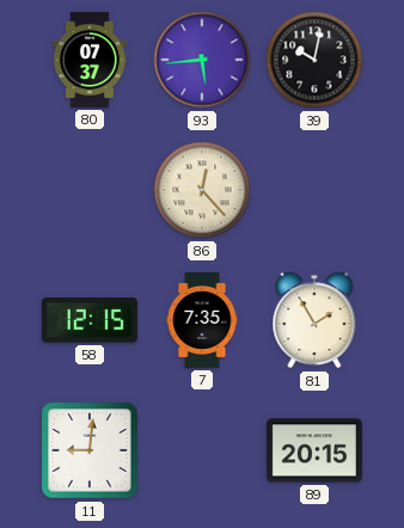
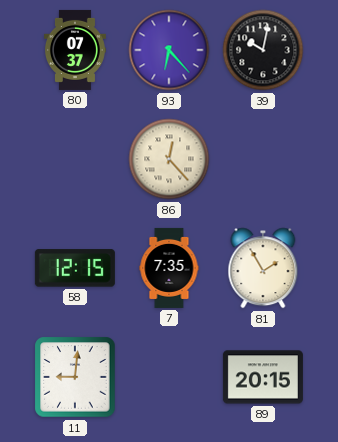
93: 5:44 -> 6:23 (169, 50)
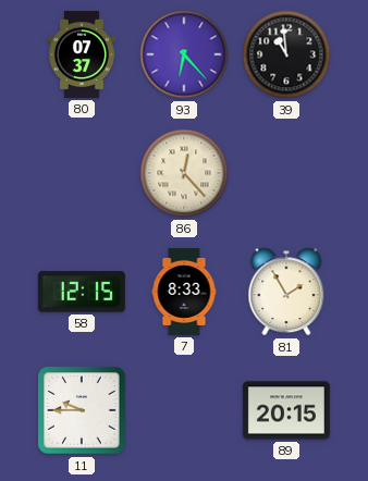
39: 10:02 -> 10:59 (286, 54)
7: 7:35 -> 8:33 (184, 292)
11: 9:01 -> 9:45 (82, 410)
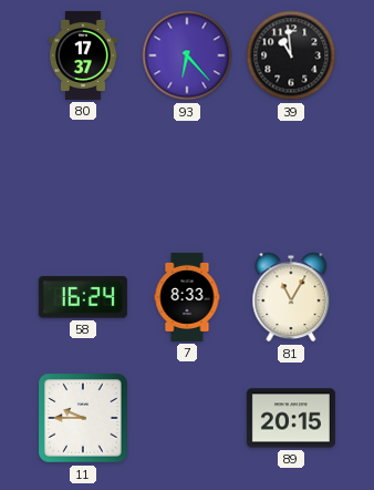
80: 07:37 -> 17:37 (83, 55)
86: 12:23 -> none (184, 173)
58: 12:15 -> 16:24 (83, 297)
81: 1:55 -> 11:05 (291, 297)
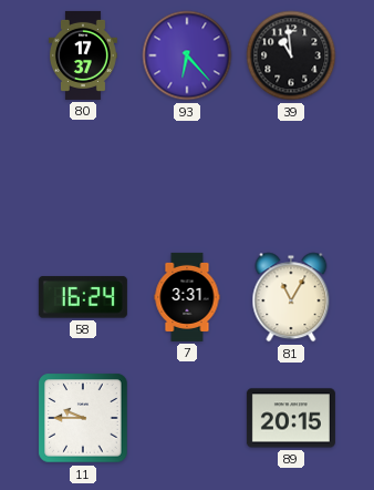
7: 8:33 -> 3:31 (187, 297)
